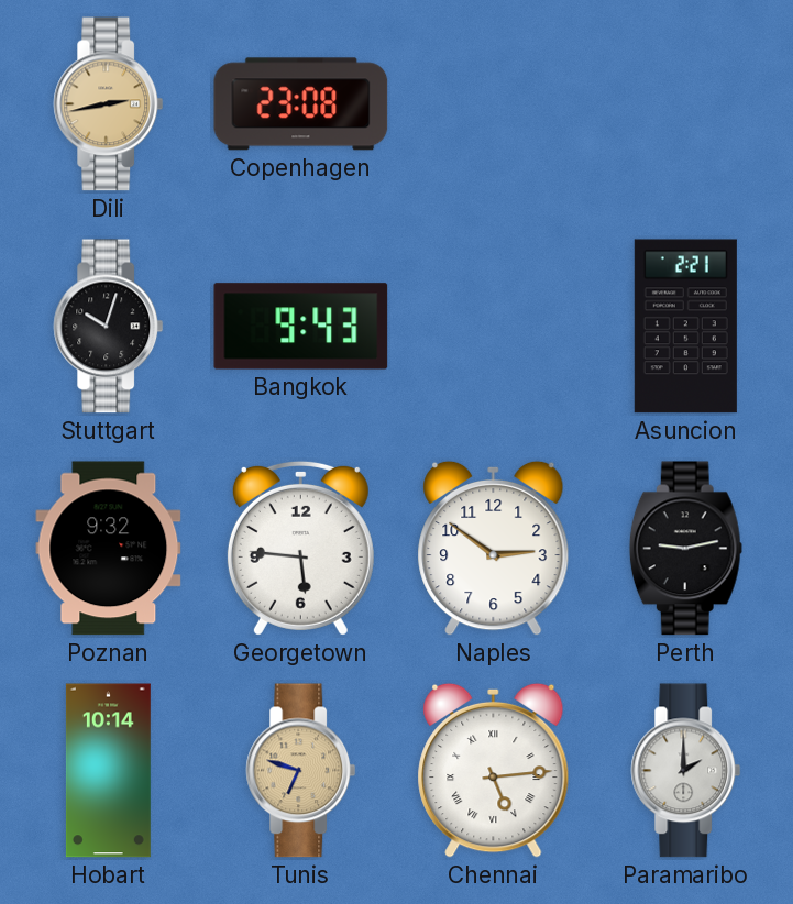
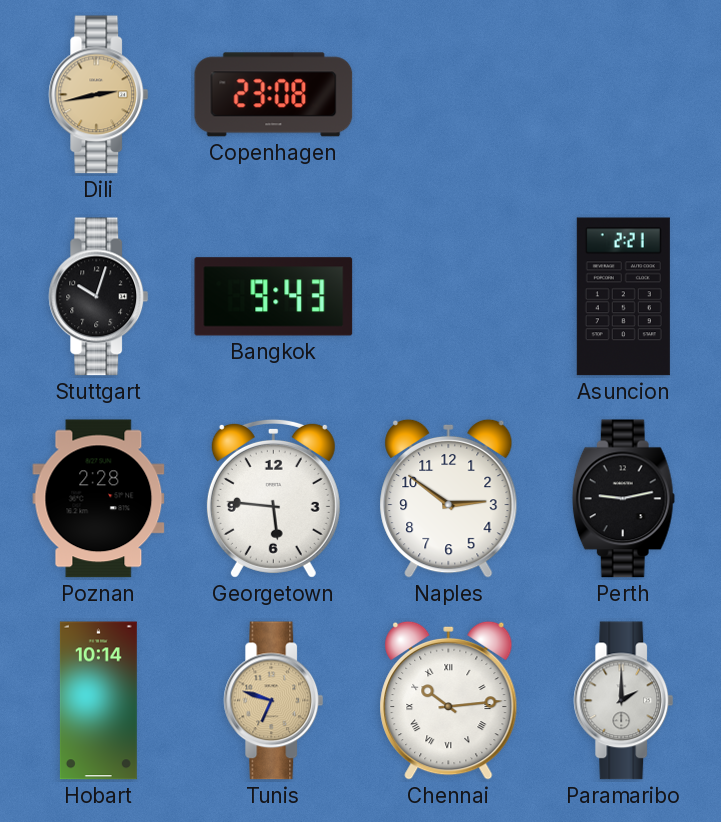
Poznan: 9:32 -> 2:28 (99, 499)
Chennai: 5:14 -> 10:14 (449, 700)
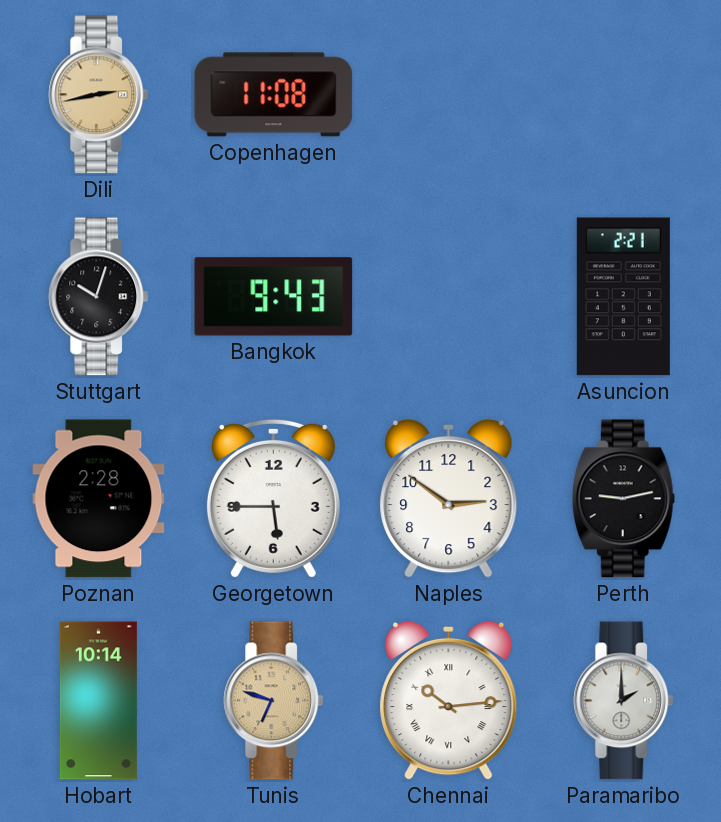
Copenhagen: 23:08 -> 11:08 (274, 95)
Georgetown: 5:46 -> 5:45 (273, 498)
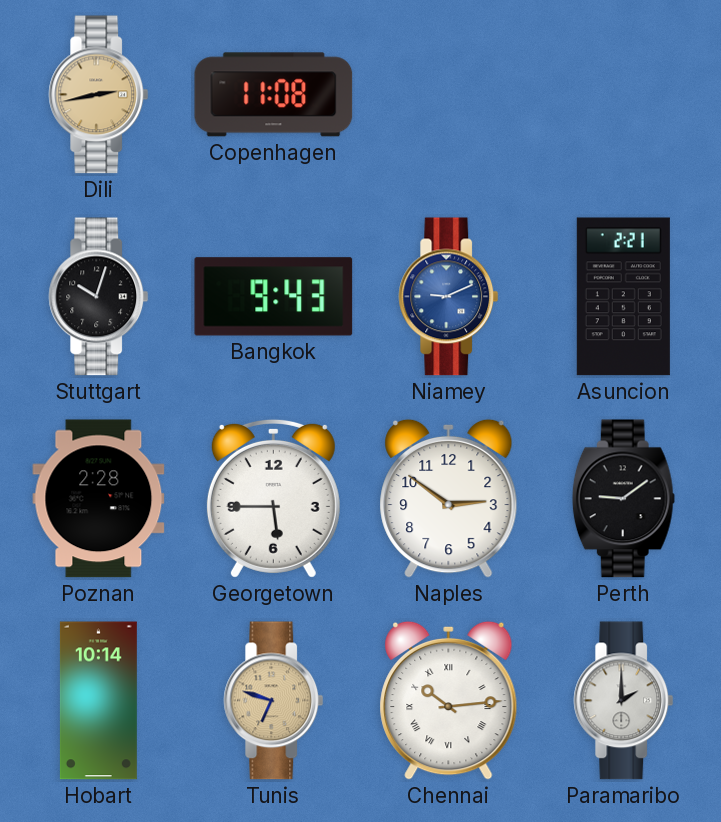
Niamey: none -> 9:11 (449, 297)
Perth: 9:13 -> 9:09 (623, 499)
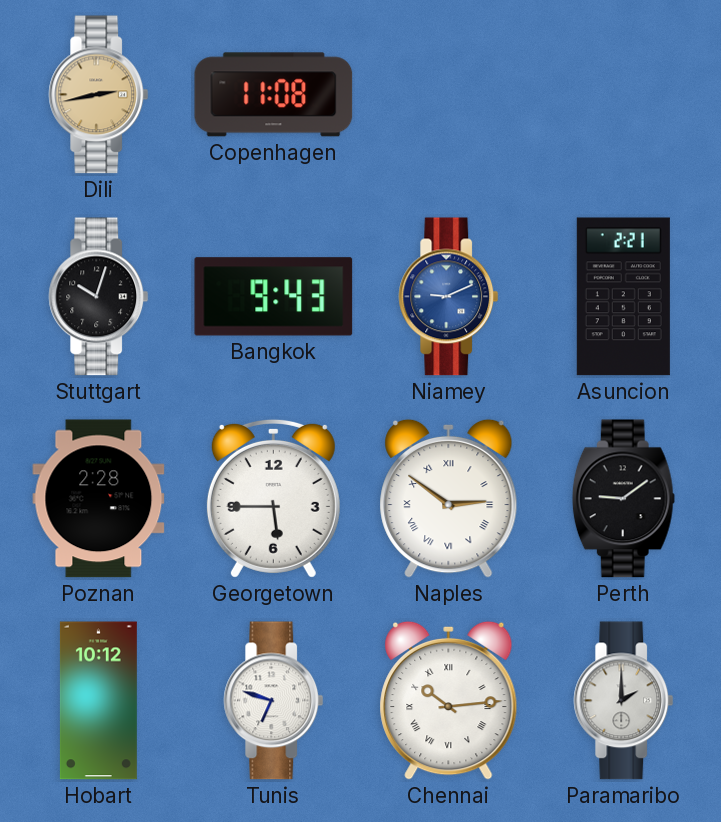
Naples numerals: Arabic -> Roman (449, 498)
Hobart: 10:14 -> 10:12 (98, 701)
Tunis dial: champagne -> white (274, 701)
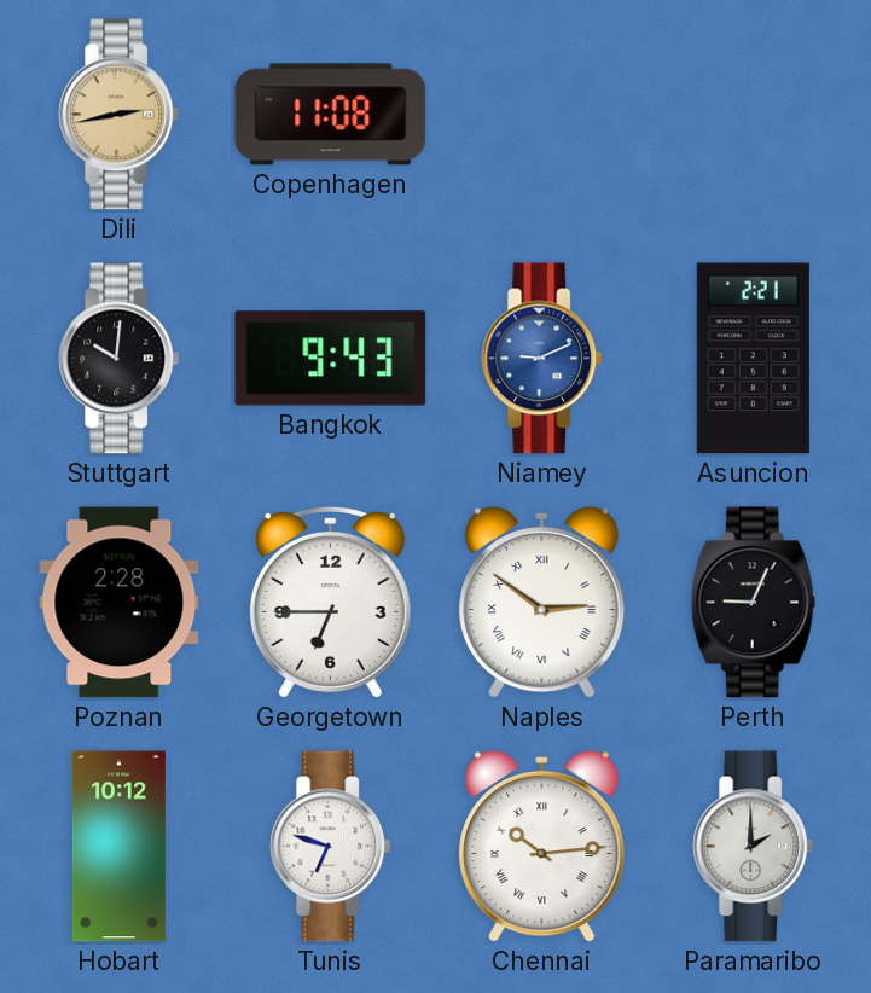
Stuttgart: 10:03 -> 10:01 (120, 359)
Georgetown: 5:45 -> 6:45 (330, 602)
Perth: 9:09 -> 9:04 (753, 603)
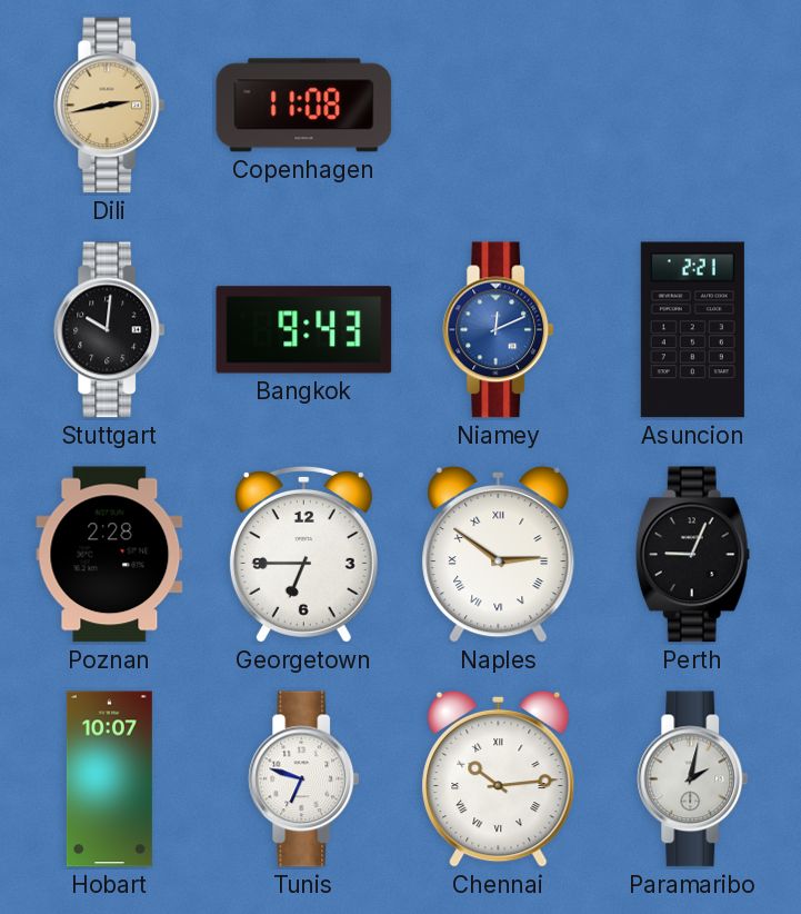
Niamey: 9:11 -> 12:11 (499, 330)
Hobart: 10:12 -> 10:07 (109, 779)
Paramaribo: 2:00 -> 2:02 (693, 779)
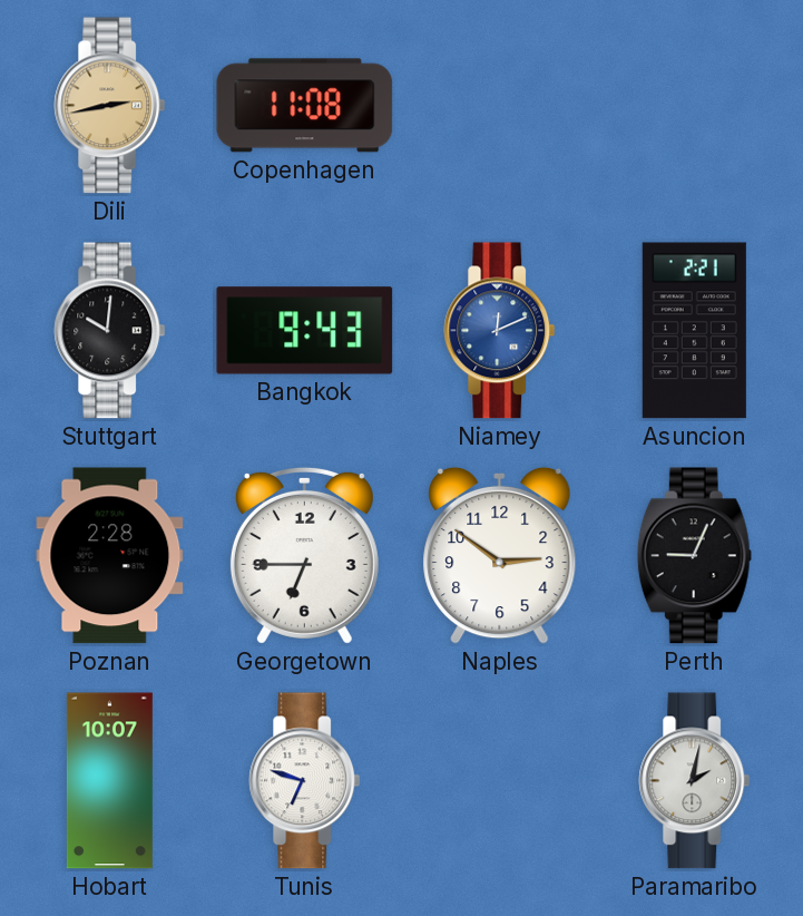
Naples numerals: Roman -> Arabic (500, 555)
Chennai: 10:14 -> none (499, 778)
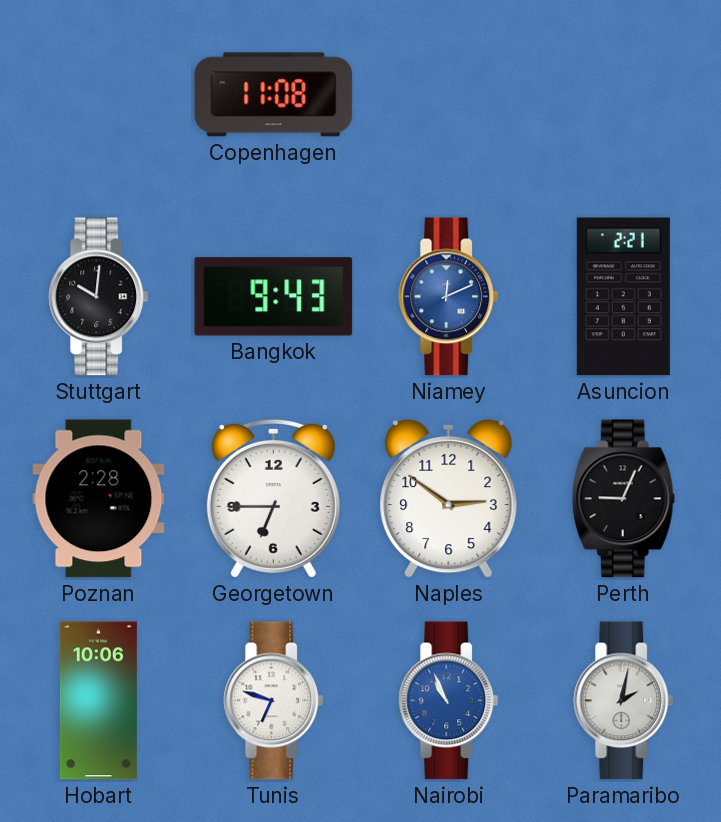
Dili: 2:43 -> none (110, 106)
Hobart: 10:07 -> 10:06 (98, 701)
Nairobi: none -> 10:56 (449, 701)
